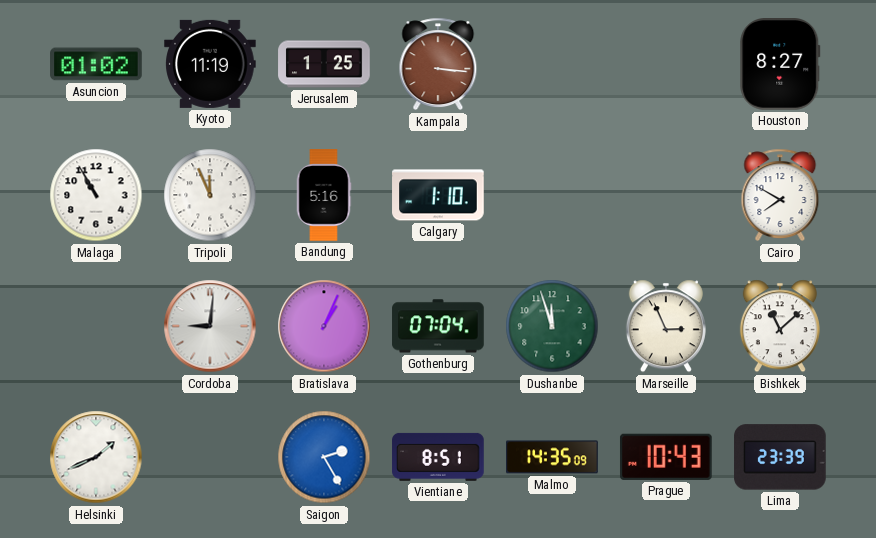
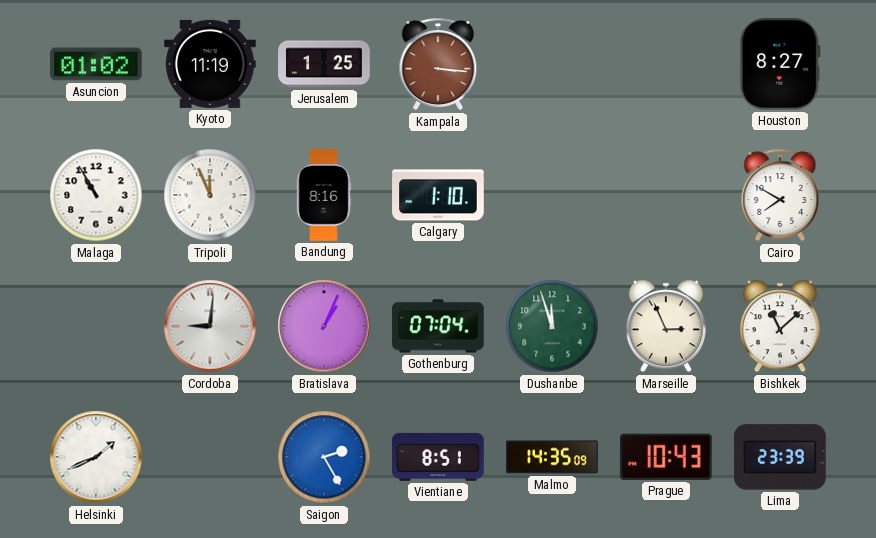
Bandung: 5:16 -> 8:16 (324, 195)
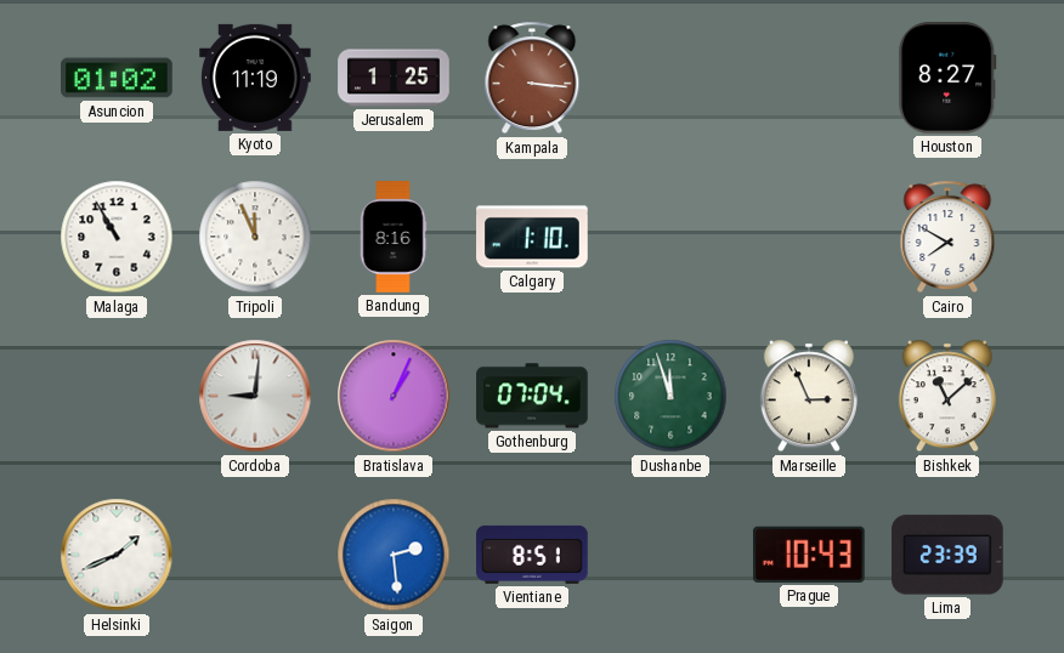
Saigon: 2:25 -> 2:29 (394, 555)
Malmo: 14:35 -> none (552, 457)
